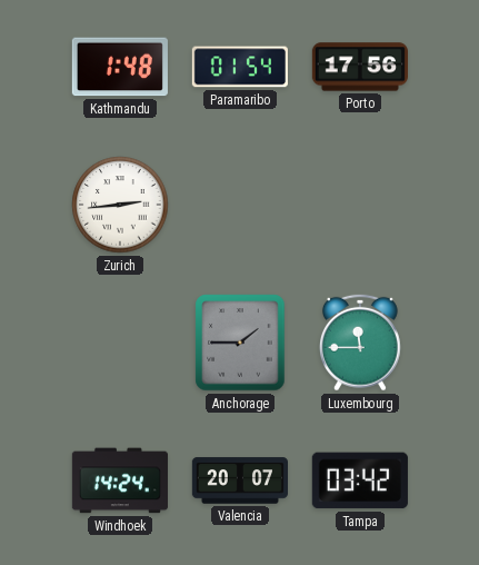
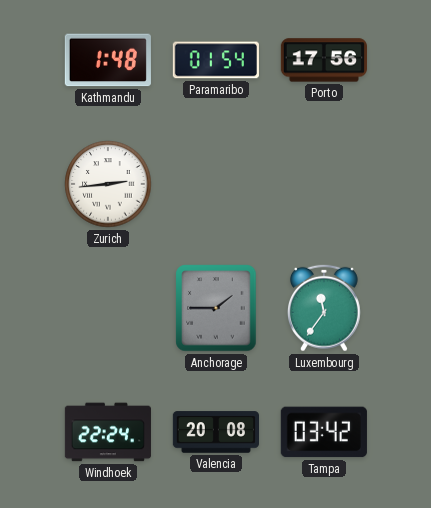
Luxembourg: 11:45 -> 11:36 (325, 308)
Windhoek: 14:24 -> 22:24 (108, 432)
Valencia: 20:07 -> 20:08 (215, 432)
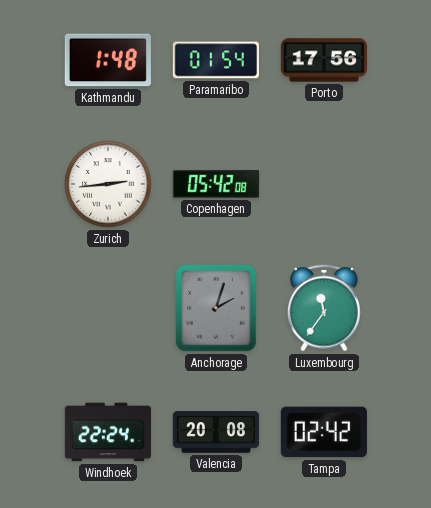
Copenhagen: none -> 05:42 (215, 184)
Anchorage: 1:45 -> 2:03 (216, 308)
Tampa: 03:42 -> 02:42 (324, 432)
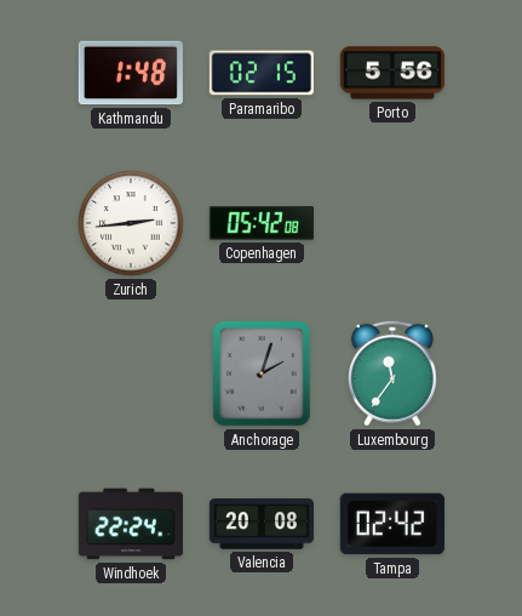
Paramaribo: 01:54 -> 02:15 (262, 73)
Porto: 17:56 -> 5:56 (392, 73)
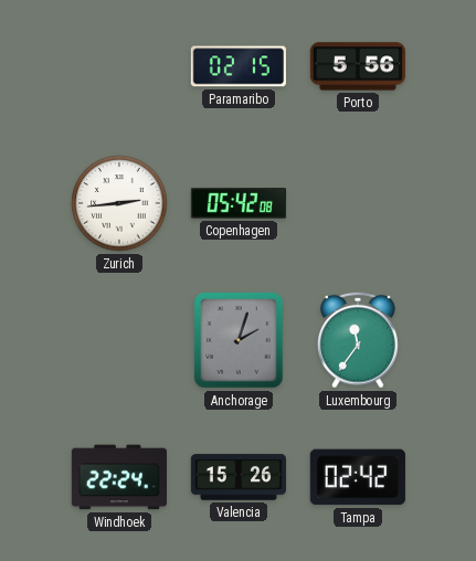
Kathmandu: 1:48 -> none (131, 73)
Valencia: 20:08 -> 15:26 (237, 477)
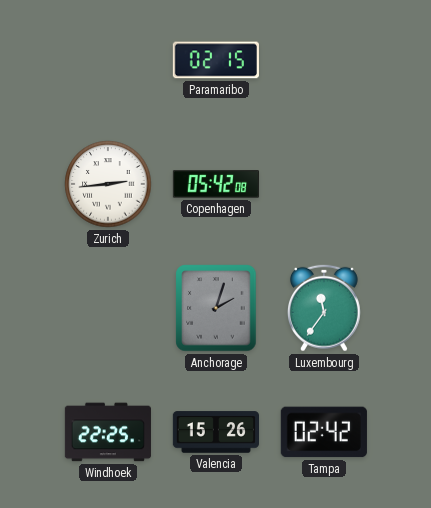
Porto: 5:56 -> none (358, 66)
Windhoek: 22:24 -> 22:25 (108, 432)
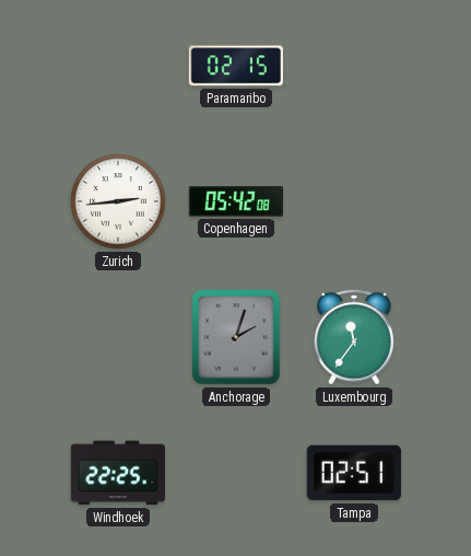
Valencia: 15:26 -> none (215, 432)
Tampa: 02:42 -> 02:51 (354, 473)
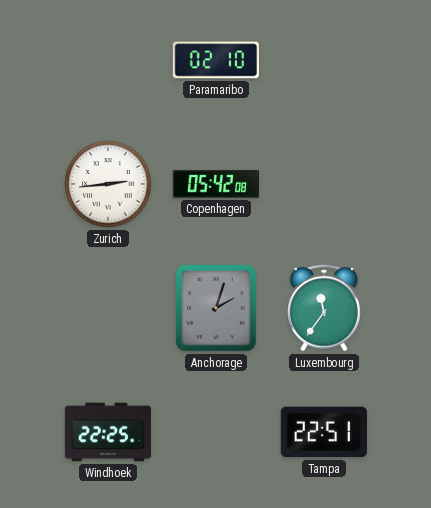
Paramaribo: 02:15 -> 02:10 (216, 60)
Tampa: 02:51 -> 22:51 (324, 432)
